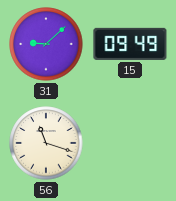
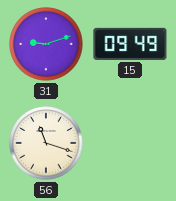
31: 9:08 -> 9:12 (46, 44)
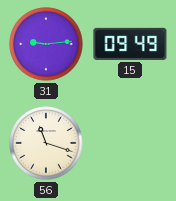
31: 9:12 -> 9:14 (46, 44)
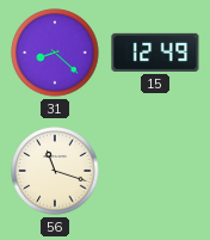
31: 9:14 -> 8:22 (55, 53)
15: 09:49 -> 12:49 (155, 53)
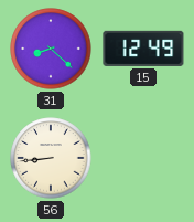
56: 11:18 -> 8:44 (51, 158)
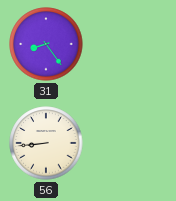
31: 8:22 -> 8:24 (46, 44)
15: 12:49 -> none (143, 49)
